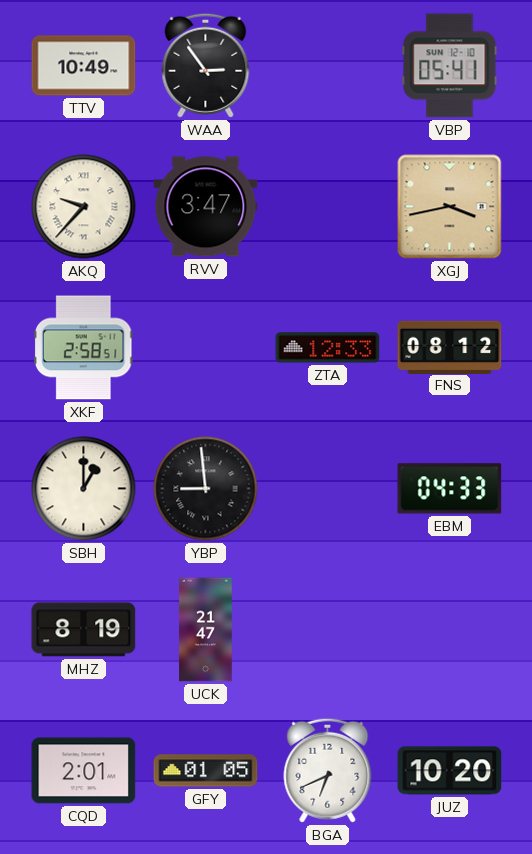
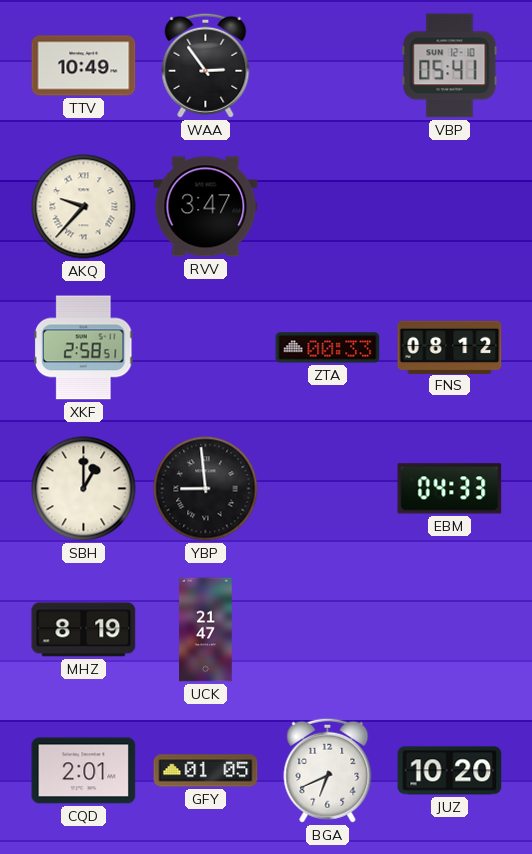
XGJ: 3:43 -> none (450, 207)
ZTA: 12:33 -> 00:33 (328, 348)
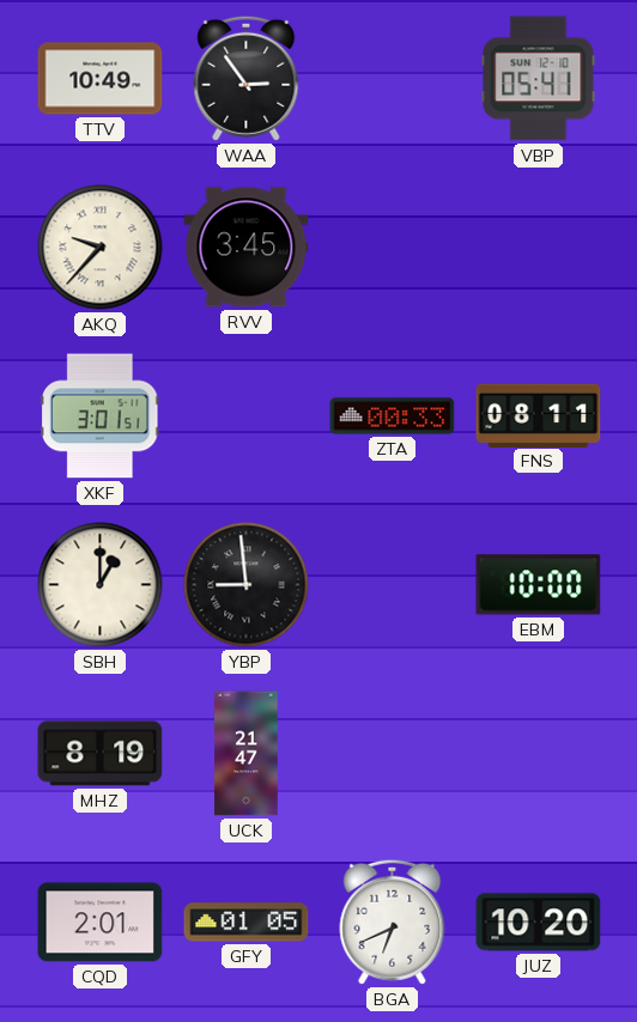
RVV: 3:47 -> 3:45 (247, 248)
XKF: 2:58 -> 3:01 (99, 416)
FNS: 08:12 -> 08:11 (539, 415)
EBM: 04:33 -> 10:00 (539, 585)
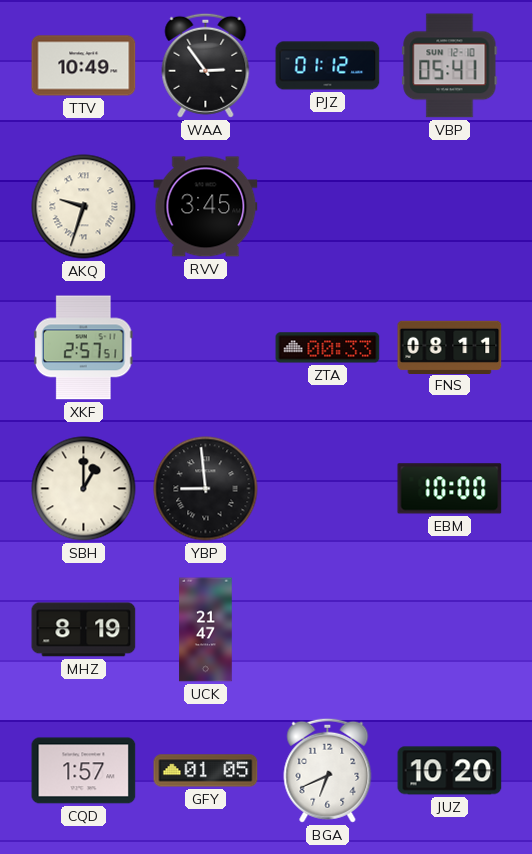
PJZ: none -> 01:12 (328, 66)
AKQ: 9:37 -> 9:33 (84, 207)
XKF: 3:01 -> 2:57 (83, 348)
CQD: 2:01 -> 1:57 (84, 771)
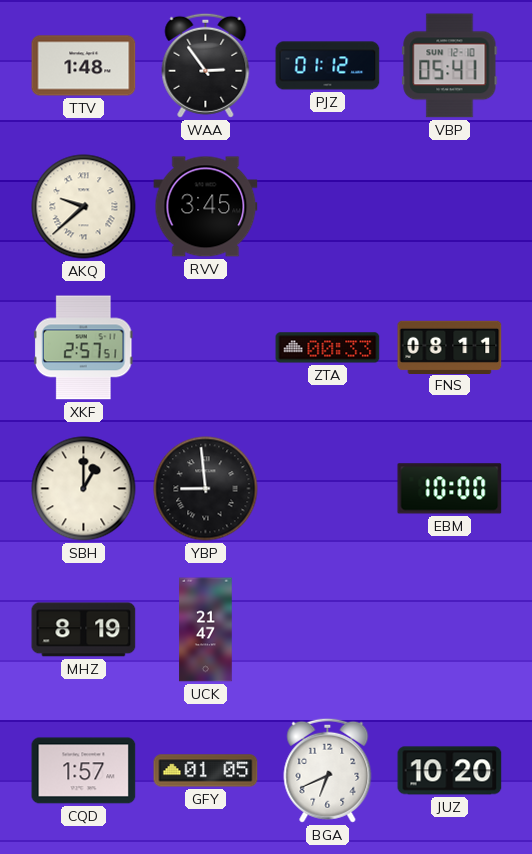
TTV: 10:49 -> 1:48 (84, 66)
AKQ: 9:33 -> 9:38 (84, 207)
